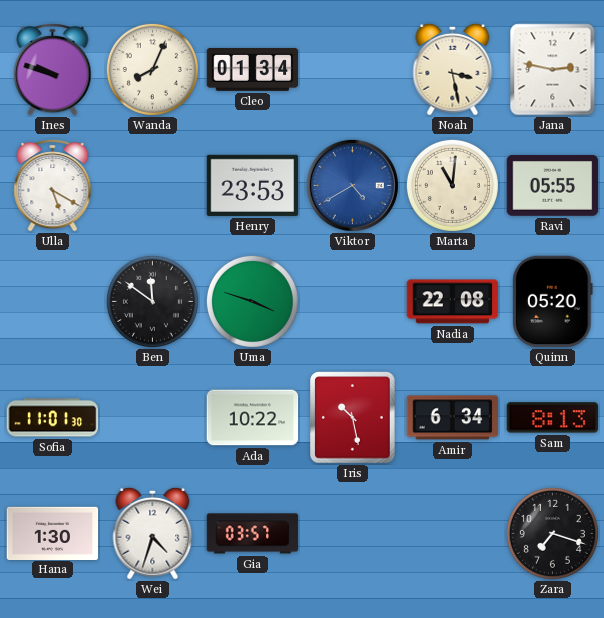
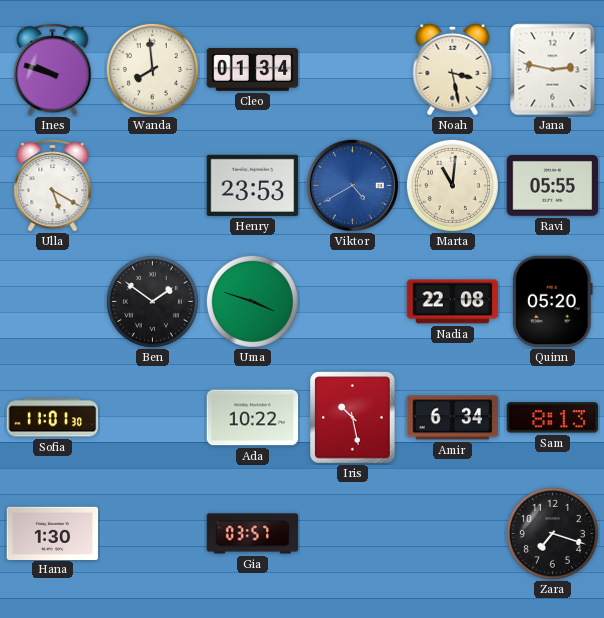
Wanda: 8:04 -> 7:59 (152, 69)
Ben: 11:51 -> 1:51 (152, 301)
Wei: 4:33 -> none (153, 533)
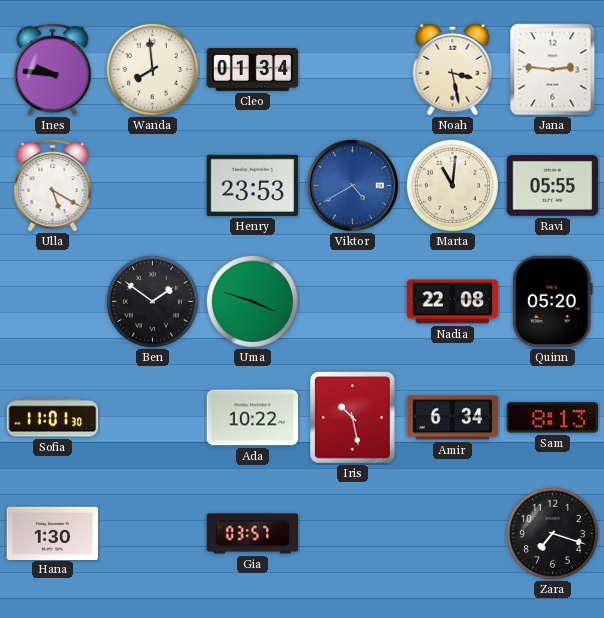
Ines: 9:48 -> 9:46 (53, 70)
Jana: 2:47 -> 2:46 (553, 70)
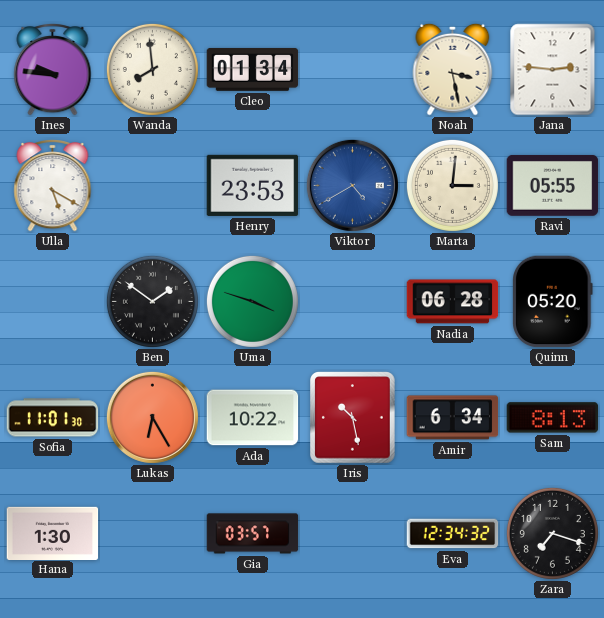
Marta: 11:01 -> 3:01 (452, 185)
Nadia: 22:08 -> 06:28 (453, 302)
Lukas: none -> 6:25 (152, 417)
Eva: none -> 12:34 (453, 534)
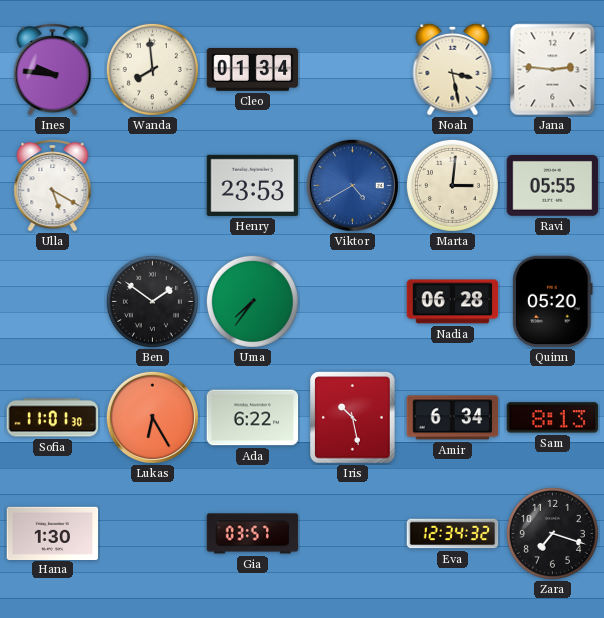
Uma: 3:48 -> 7:36 (252, 301)
Ada: 10:22 -> 6:22 (253, 418)
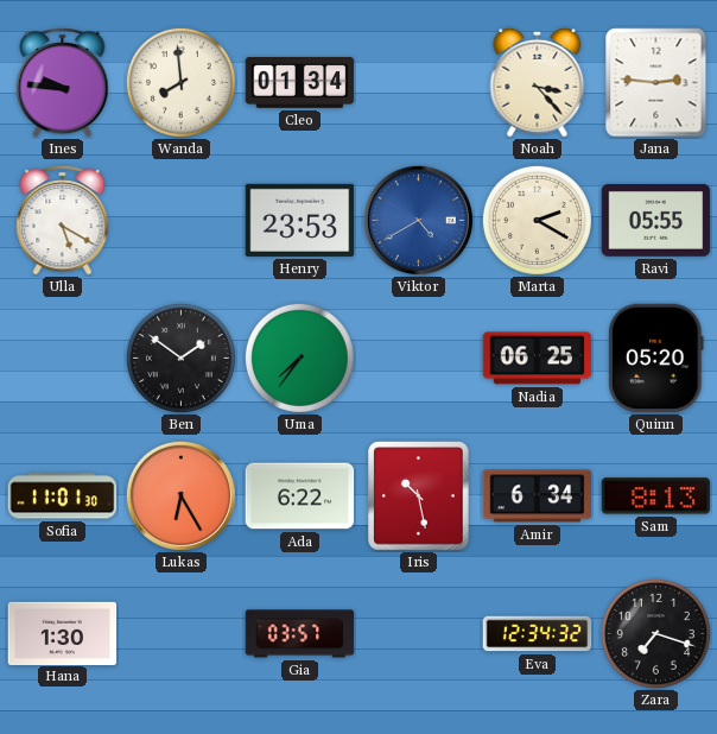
Noah: 3:28 -> 3:23 (538, 82)
Marta: 3:01 -> 2:20 (537, 220)
Nadia: 06:28 -> 06:25 (538, 359)
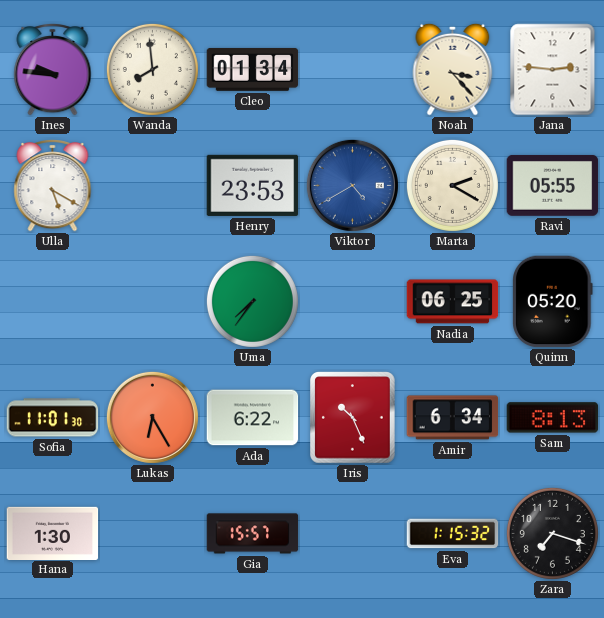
Ben: 1:51 -> none (180, 357)
Iris: 10:28 -> 10:26 (353, 418)
Gia: 03:57 -> 15:57 (253, 534)
Eva: 12:34 -> 1:15 (453, 534)
